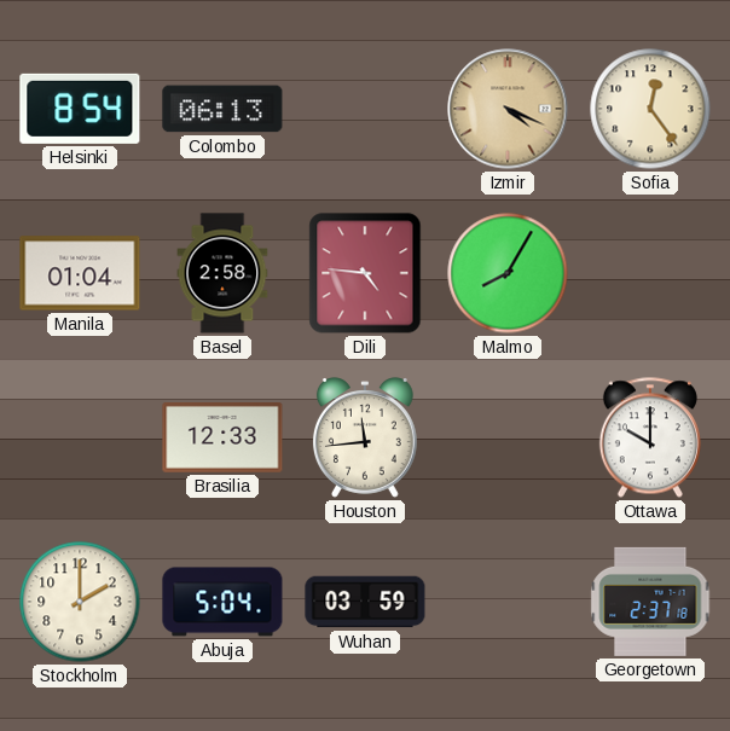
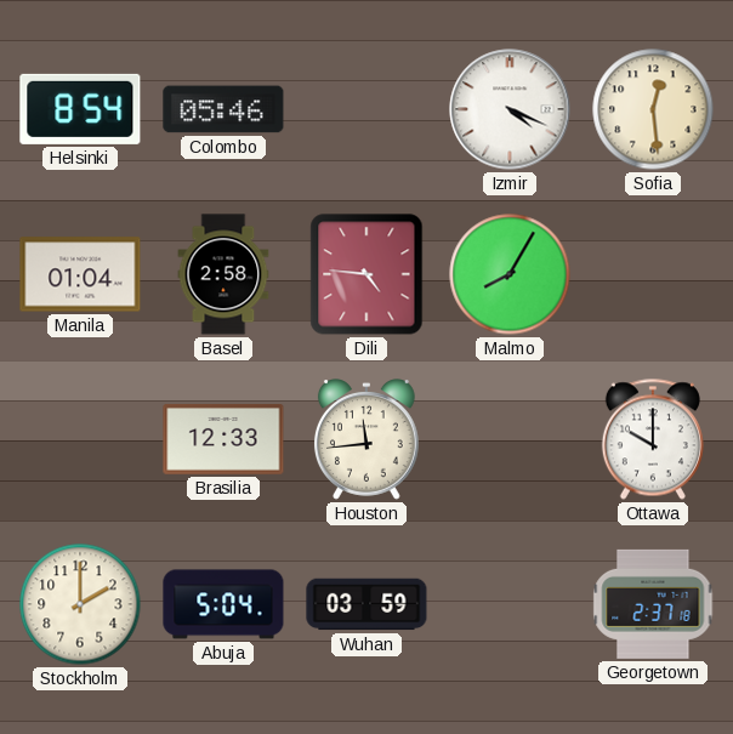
Colombo: 06:13 -> 05:46 (223, 109)
Izmir dial: champagne -> white (510, 109)
Sofia: 12:24 -> 12:29 (653, 109)
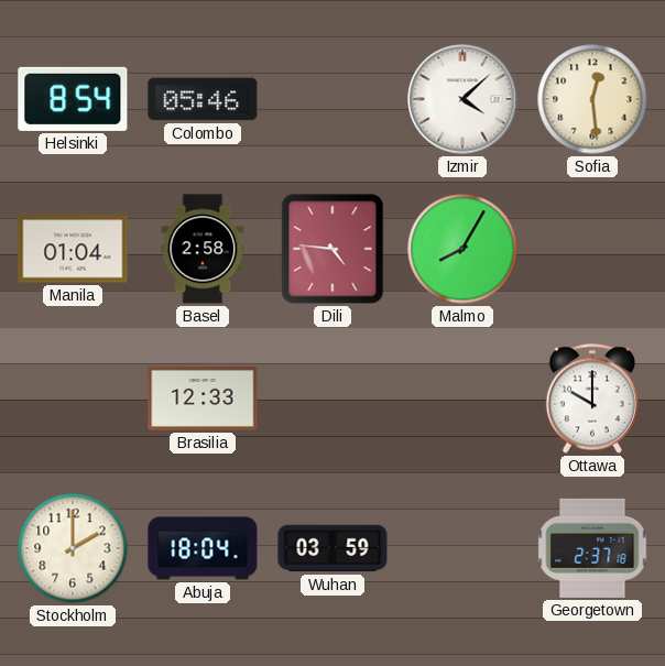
Izmir: 4:19 -> 4:08 (462, 99)
Houston: 11:44 -> none (366, 439)
Abuja: 5:04 -> 18:04 (203, 548)
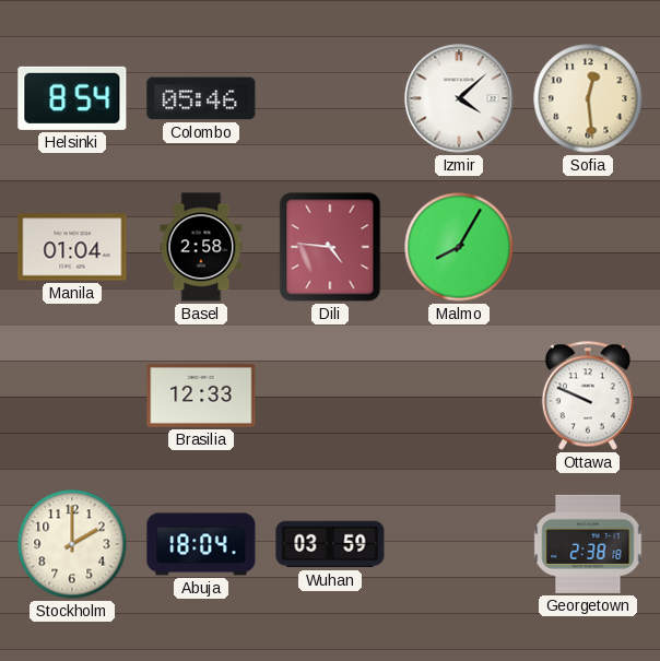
Ottawa: 10:00 -> 9:49 (588, 396)
Georgetown: 2:37 -> 2:38 (588, 544)
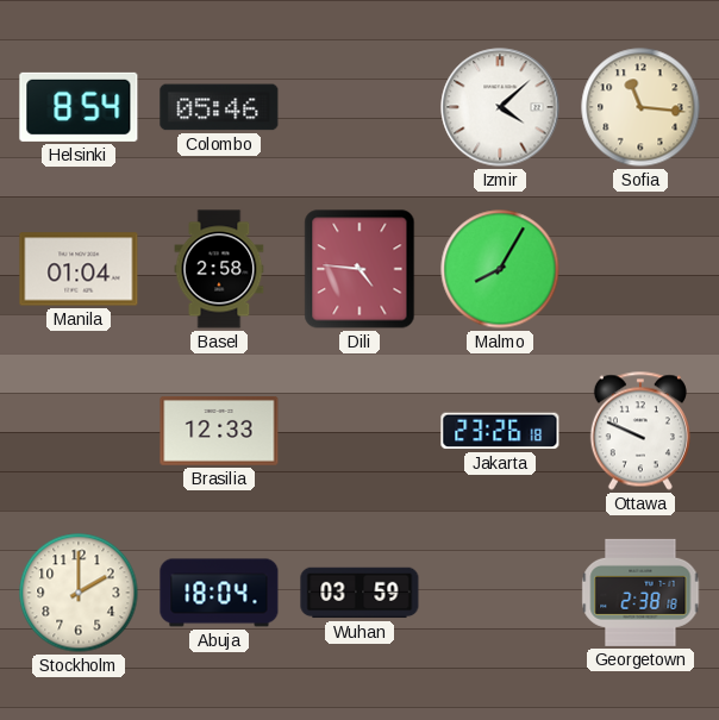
Sofia: 12:29 -> 11:16 (640, 107)
Jakarta: none -> 23:26 (500, 431)
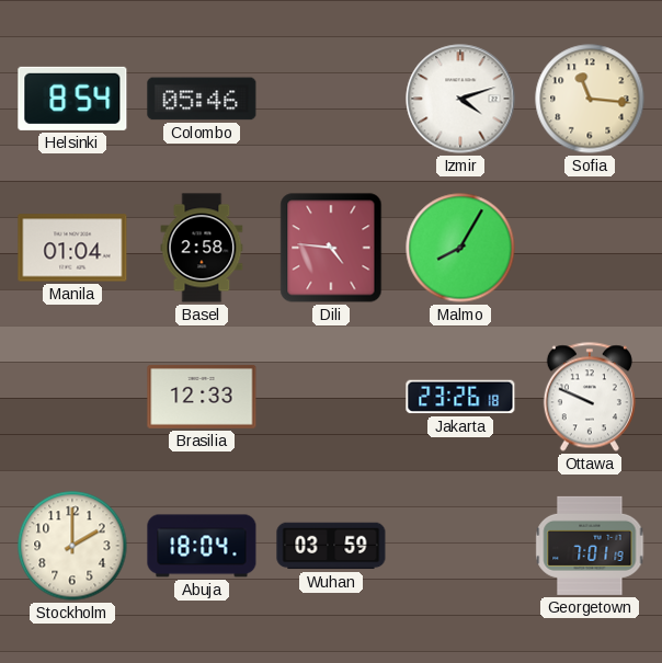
Izmir: 4:08 -> 4:12 (460, 99)
Georgetown: 2:38 -> 7:01 (590, 546)
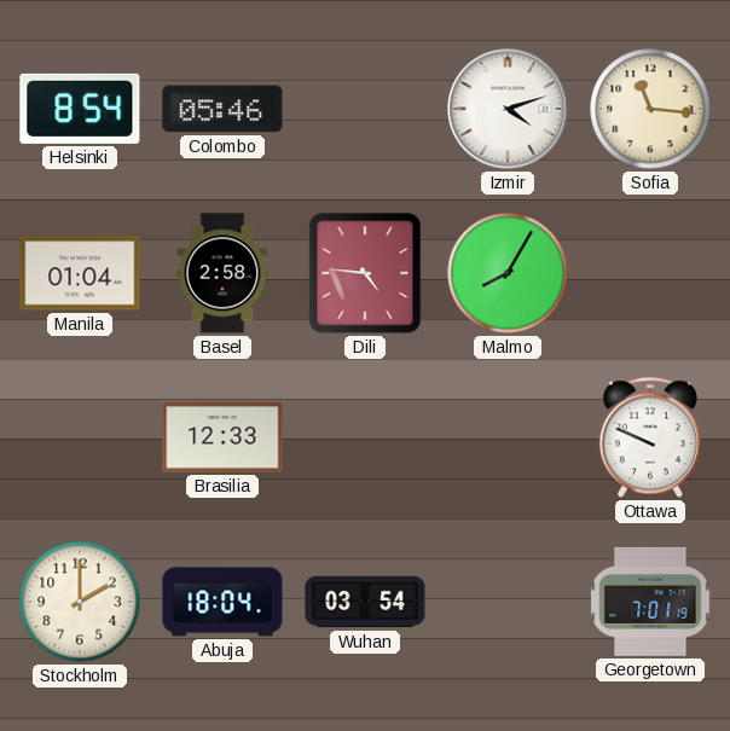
Jakarta: 23:26 -> none (460, 397)
Wuhan: 03:59 -> 03:54 (365, 602)
